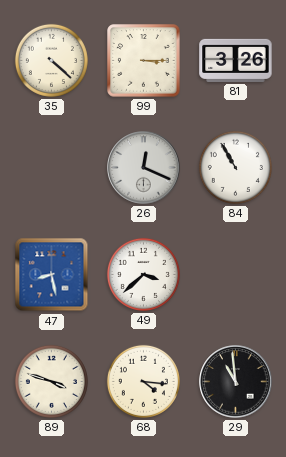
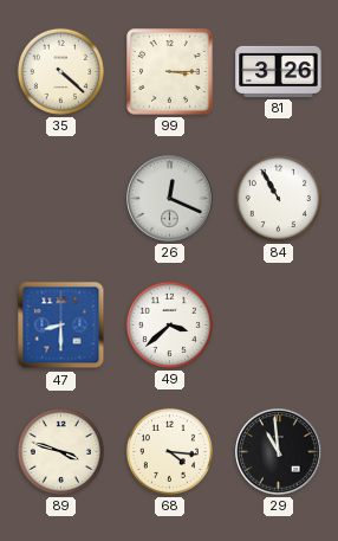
47: 8:28 -> 8:30 (61, 326)
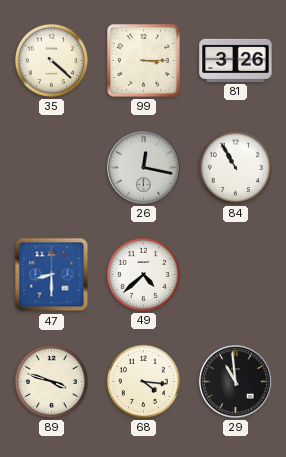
26: 12:19 -> 12:17 (144, 168)
49: 3:38 -> 4:38 (143, 274)
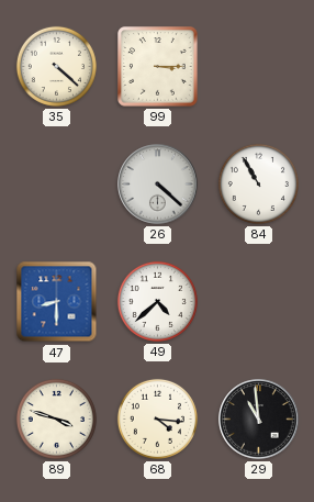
81: 3:26 -> none (236, 60)
26: 12:17 -> 4:22 (158, 185)
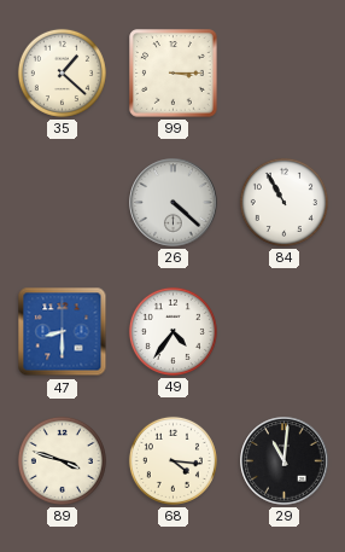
35: 4:22 -> 1:22 (62, 72)
49: 4:38 -> 4:36 (172, 331)
29: 10:59 -> 11:01 (285, 461)
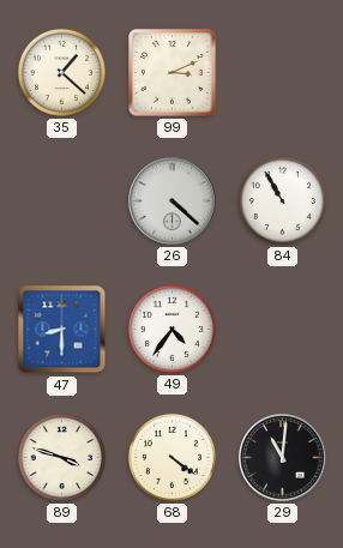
99: 3:15 -> 3:11 (173, 73)
68: 4:16 -> 4:21 (171, 457)
